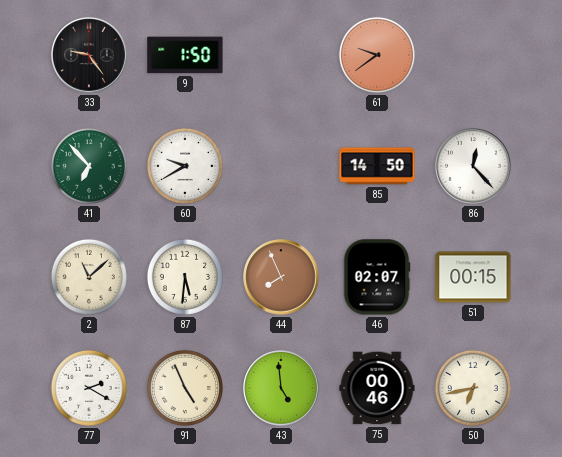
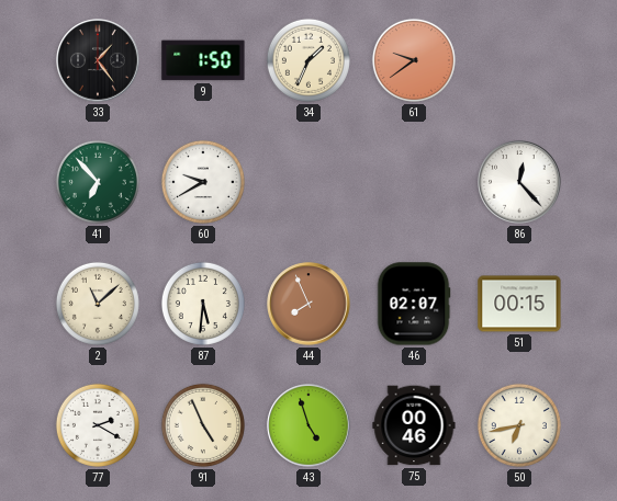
33: 9:24 -> 1:24 (98, 60)
34: none -> 1:34 (308, 60)
85: 14:50 -> none (377, 166)
43: 4:59 -> 4:57 (308, 425)
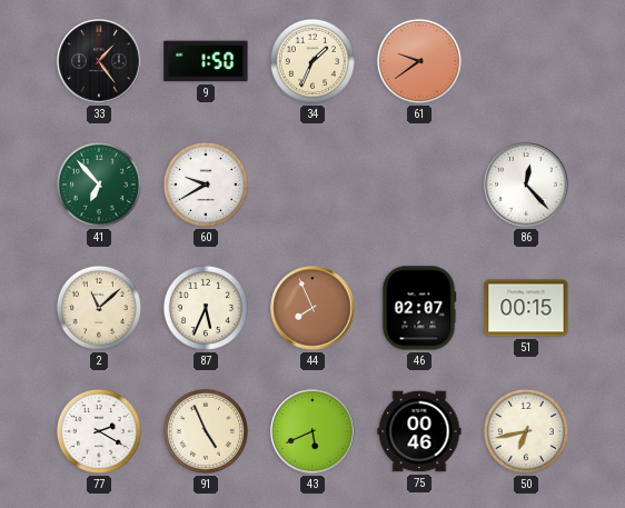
87: 5:31 -> 5:34 (206, 308)
43: 4:57 -> 5:41 (312, 431)
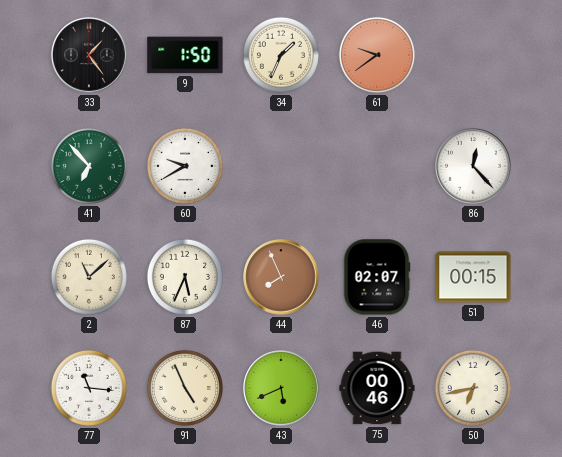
77: 2:20 -> 11:16 (89, 388)
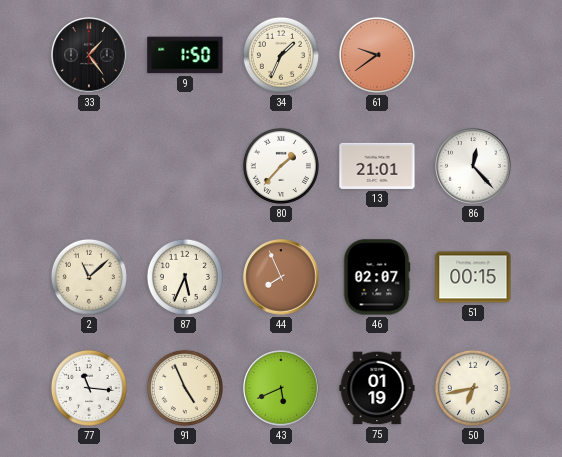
41: 6:53 -> none (89, 166)
60: 9:40 -> none (185, 166)
80: none -> 1:37 (281, 166)
13: none -> 21:01 (377, 166)
75: 00:46 -> 01:19 (377, 388)
